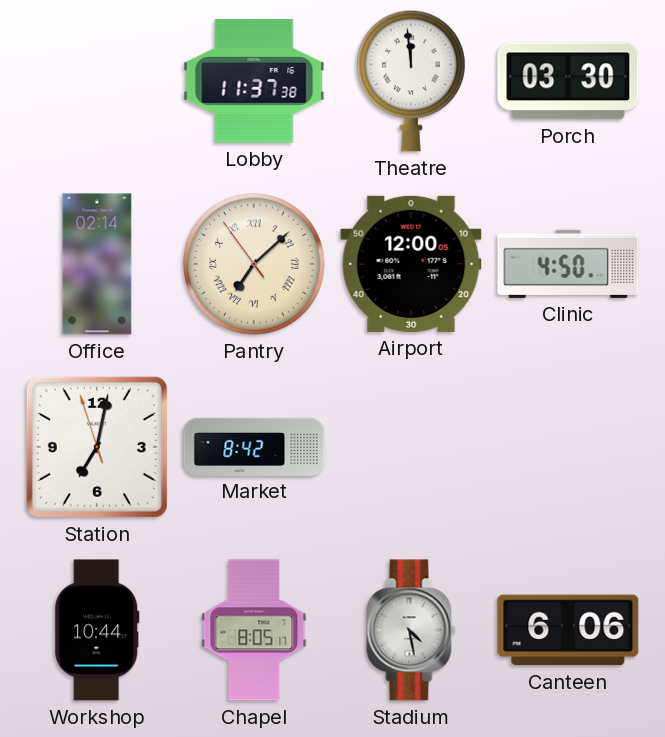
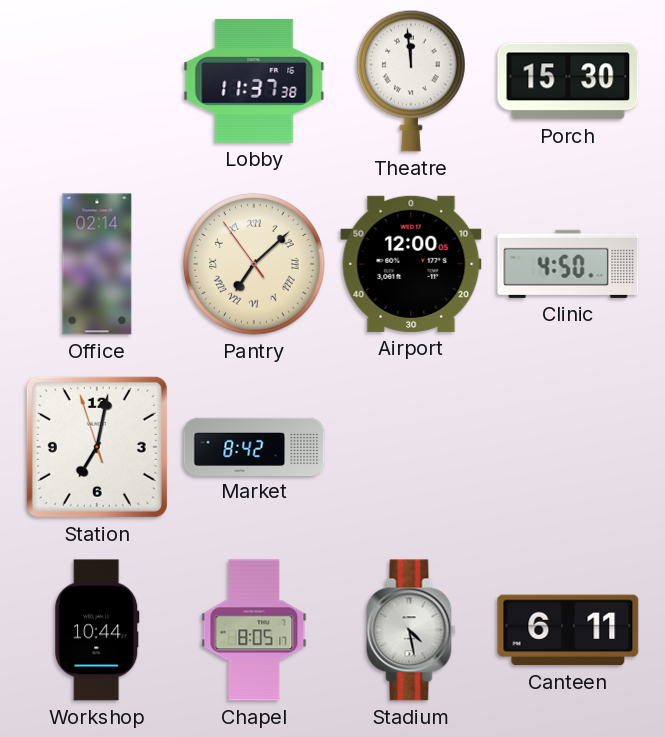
Porch: 03:30 -> 15:30 (568, 81)
Canteen: 6:06 -> 6:11 (568, 630)
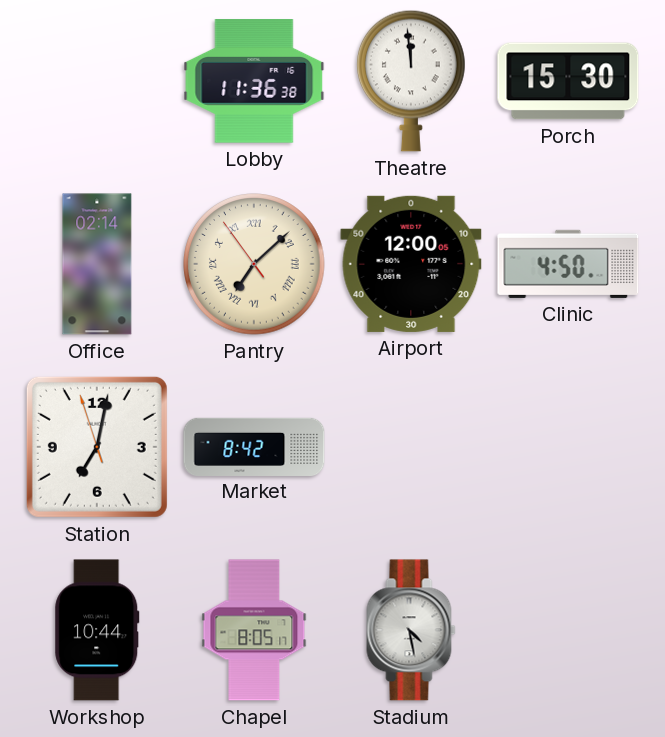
Lobby: 11:37 -> 11:36 (254, 81)
Canteen: 6:11 -> none (568, 630)
